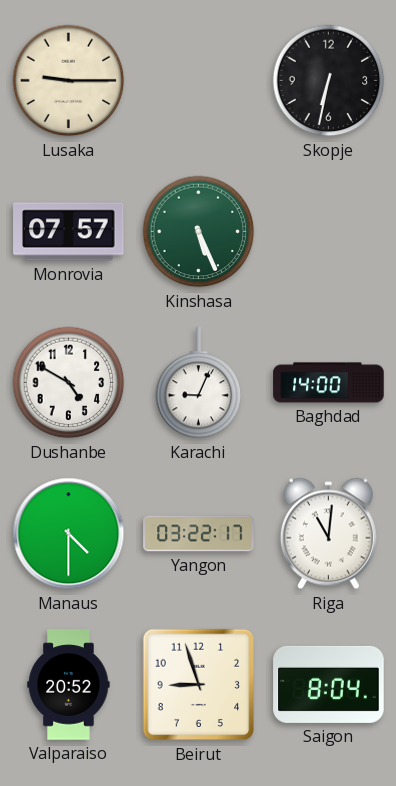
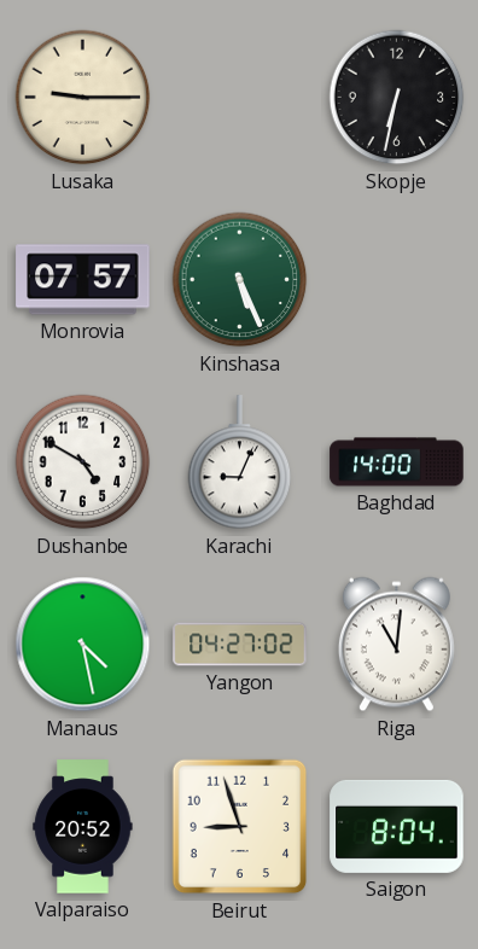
Manaus: 4:30 -> 4:28 (83, 645)
Yangon: 03:22 -> 04:27 (240, 645)
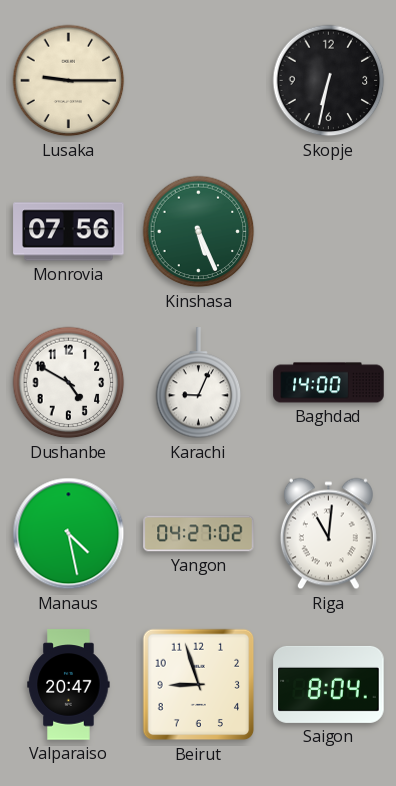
Monrovia: 07:57 -> 07:56 (69, 232)
Valparaiso: 20:52 -> 20:47 (69, 685)
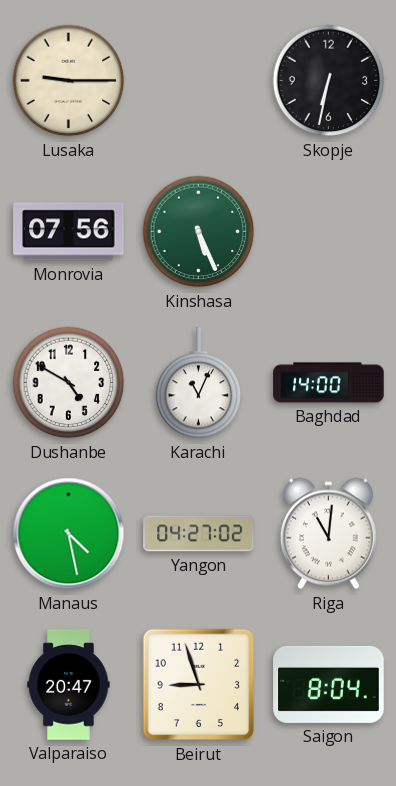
Karachi: 9:04 -> 11:04 (199, 383)
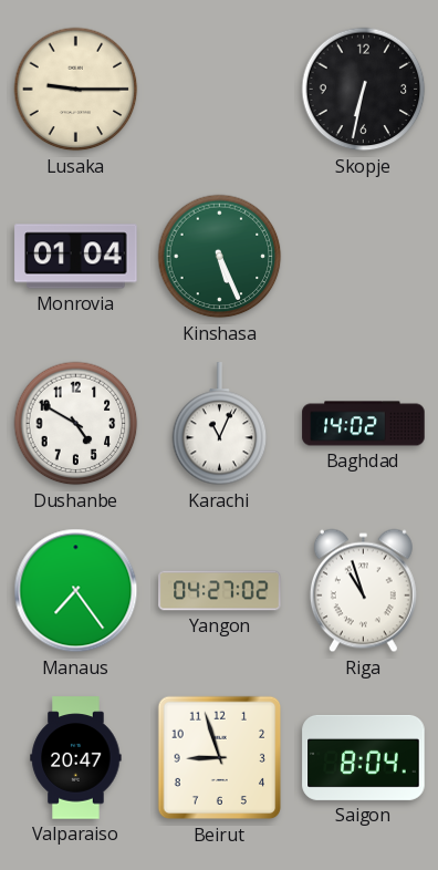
Monrovia: 07:56 -> 01:04 (76, 257)
Baghdad: 14:00 -> 14:02 (364, 424)
Manaus: 4:28 -> 7:24 (76, 591)
Riga: 11:01 -> 10:57 (363, 591)
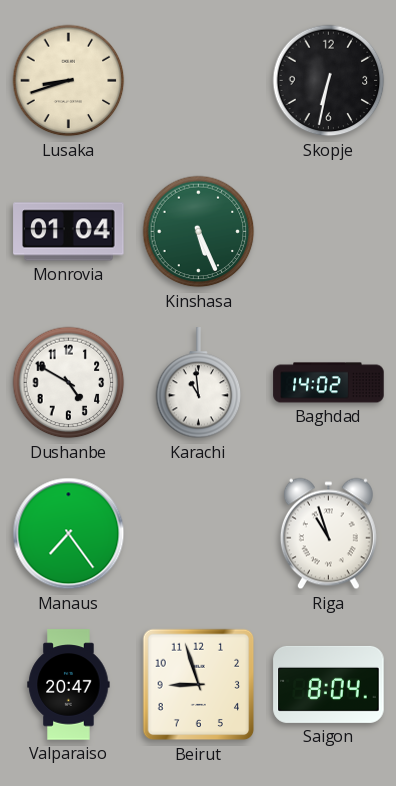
Lusaka: 9:15 -> 8:42 (69, 81)
Karachi: 11:04 -> 10:59 (199, 383)
Yangon: 04:27 -> none (220, 591)
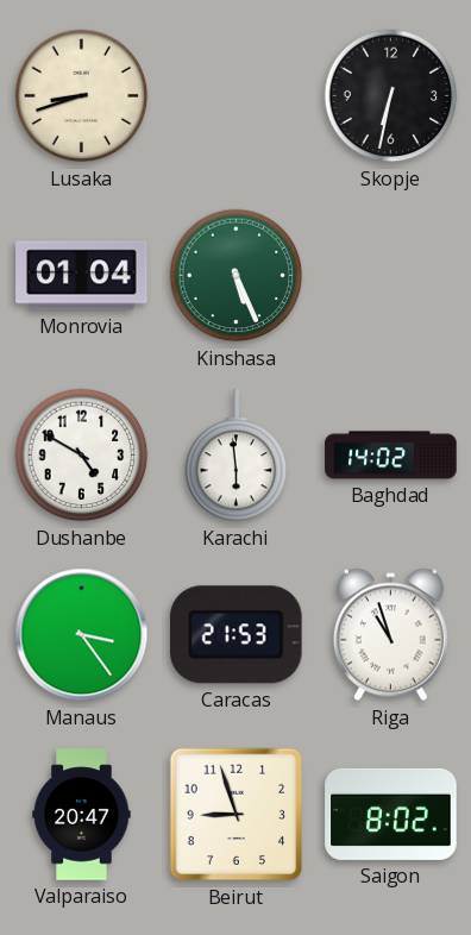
Karachi: 10:59 -> 5:59 (237, 456)
Manaus: 7:24 -> 3:24 (82, 635)
Caracas: none -> 21:53 (237, 635)
Saigon: 8:04 -> 8:02 (391, 814)
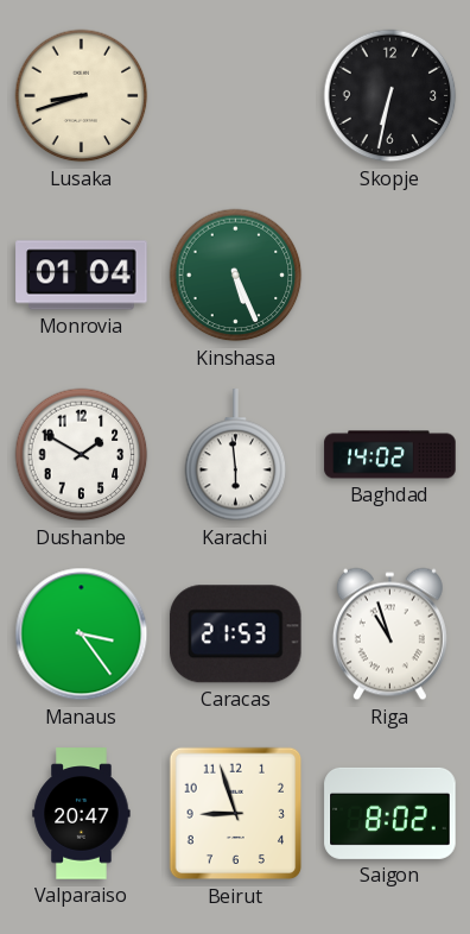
Dushanbe: 4:50 -> 1:50 (82, 455)
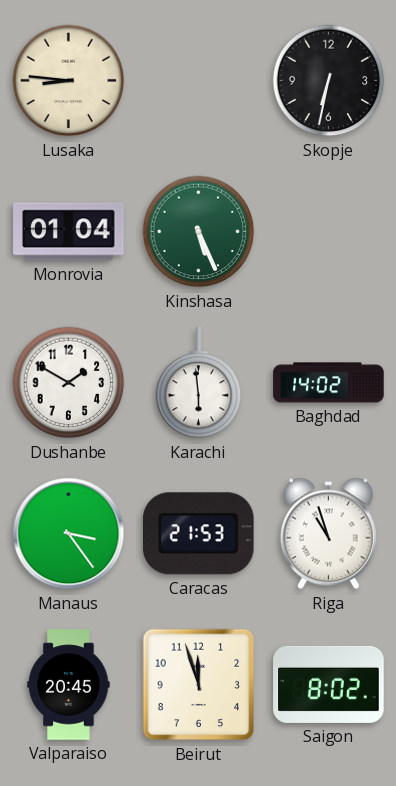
Lusaka: 8:42 -> 8:46 (69, 81)
Valparaiso: 20:47 -> 20:45 (69, 685)
Beirut: 8:57 -> 11:57 (199, 685)
